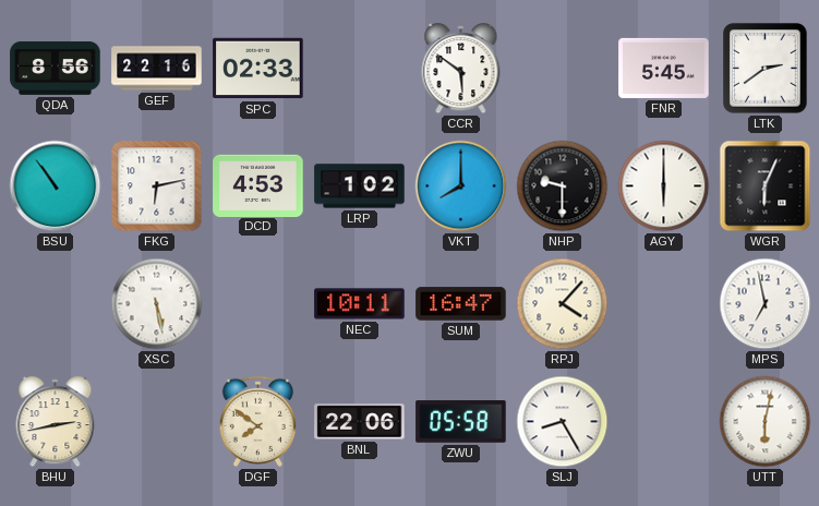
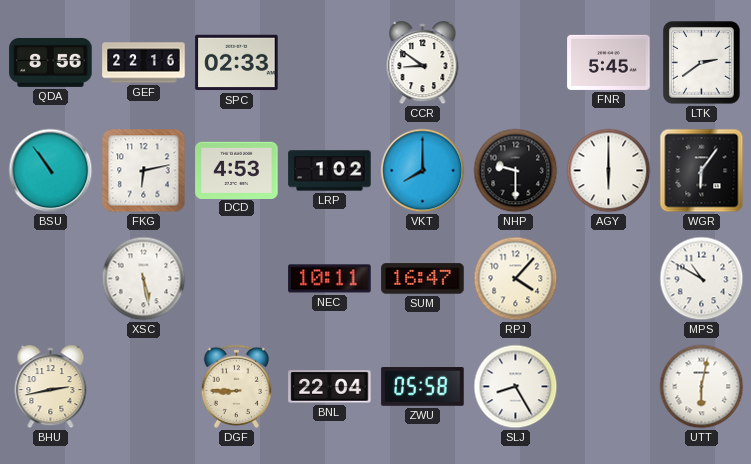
CCR: 5:51 -> 8:51 (423, 63)
WGR: 6:04 -> 6:06 (702, 171)
MPS: 6:58 -> 10:50 (702, 279)
DGF: 7:51 -> 8:45 (236, 386)
BNL: 22:06 -> 22:04 (330, 387)
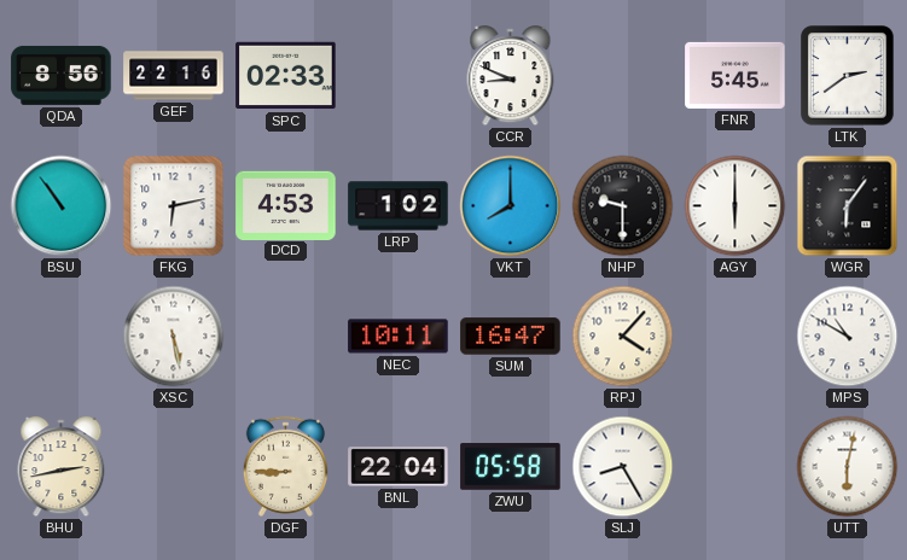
CCR: 8:51 -> 8:49 (511, 76)
